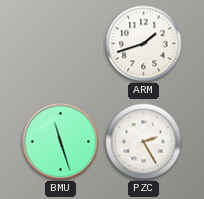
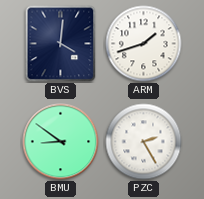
BVS: none -> 4:01 (61, 44)
BMU: 11:27 -> 8:51 (61, 142)
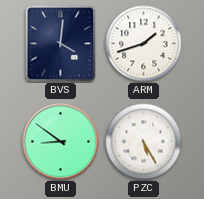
PZC: 2:25 -> 5:25 (144, 142)
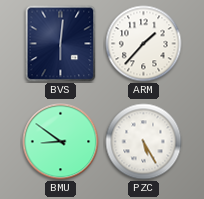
BVS: 4:01 -> 6:01 (61, 44)
ARM: 1:42 -> 1:37 (144, 44)
